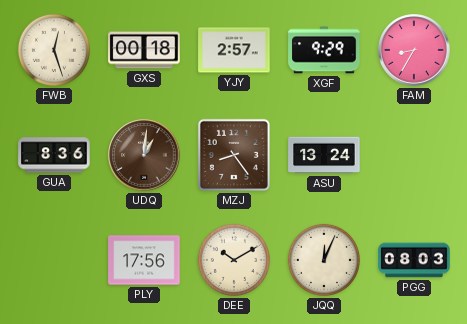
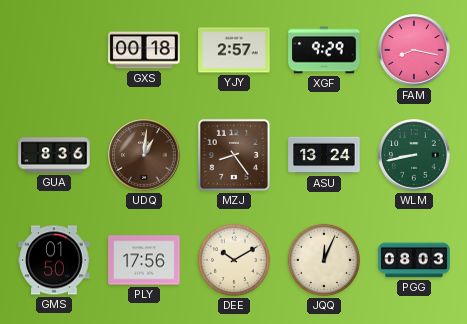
FWB: 12:27 -> none (54, 50)
FAM: 8:35 -> 8:17 (414, 50)
WLM: none -> 8:43 (414, 155)
GMS: none -> 01:50 (54, 260)
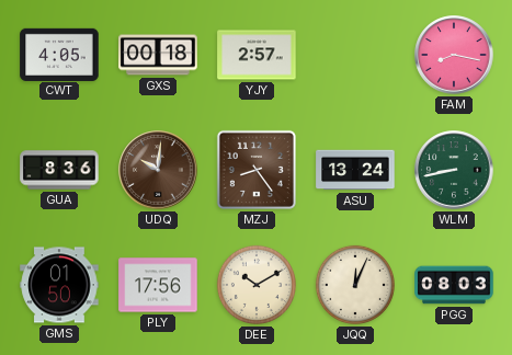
CWT: none -> 4:05 (59, 54)
XGF: 9:29 -> none (324, 50)
UDQ: 1:01 -> 10:01 (158, 170)
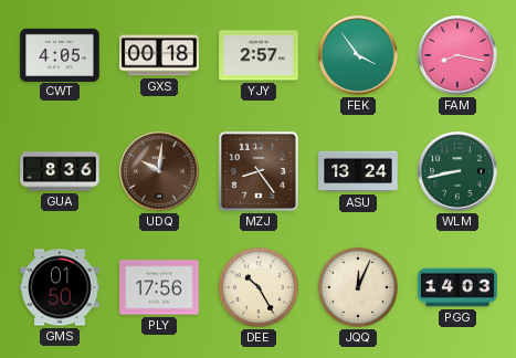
FEK: none -> 3:54 (358, 55)
DEE: 10:10 -> 10:25 (259, 287)
PGG: 08:03 -> 14:03 (457, 287)
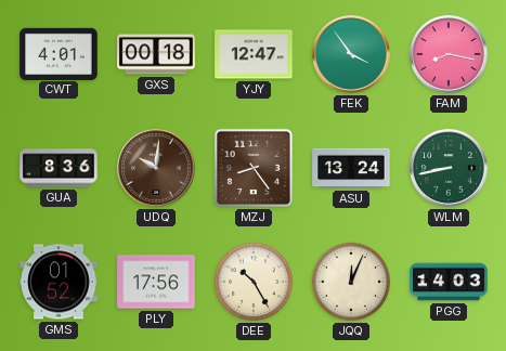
CWT: 4:05 -> 4:01 (59, 53)
YJY: 2:57 -> 12:47 (254, 54)
GMS: 01:50 -> 01:52 (59, 282)
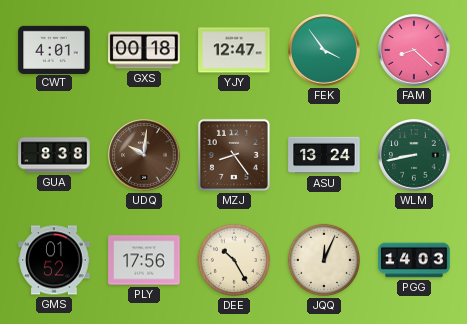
FAM: 8:17 -> 8:22 (414, 50)
GUA: 8:36 -> 8:38 (54, 155)
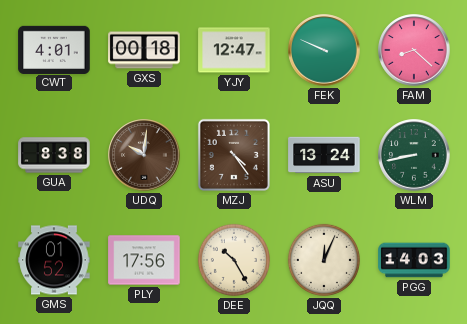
FEK: 3:54 -> 9:49 (324, 50)
MZJ: 8:24 -> 4:24 (234, 155)
